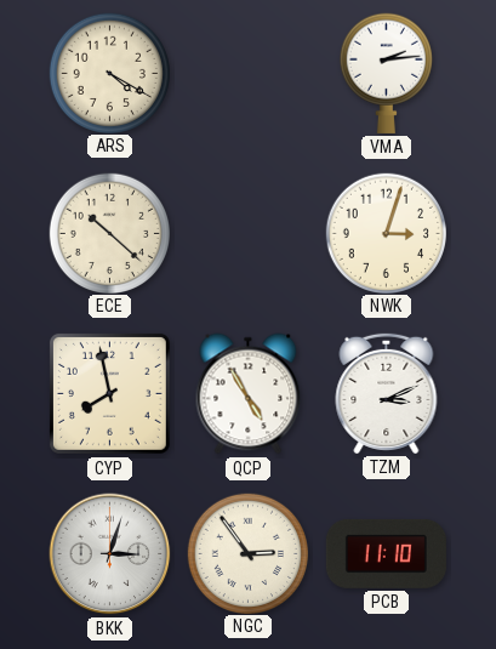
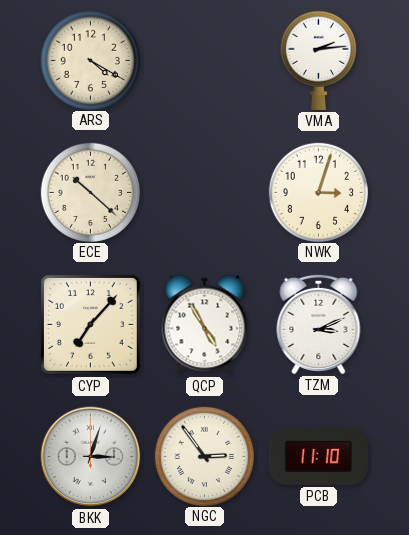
CYP: 7:58 -> 7:07 (90, 324)
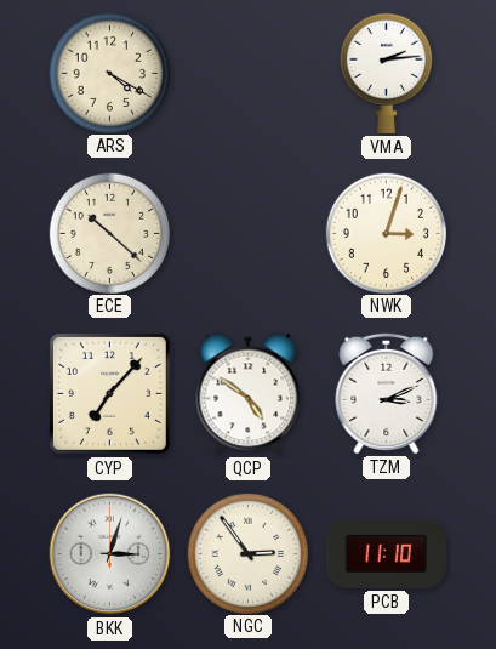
QCP: 4:55 -> 4:51 (249, 394)
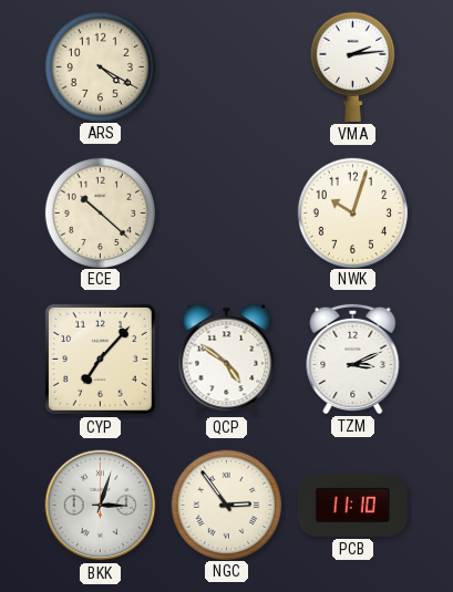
NWK: 3:03 -> 10:03 (352, 212)
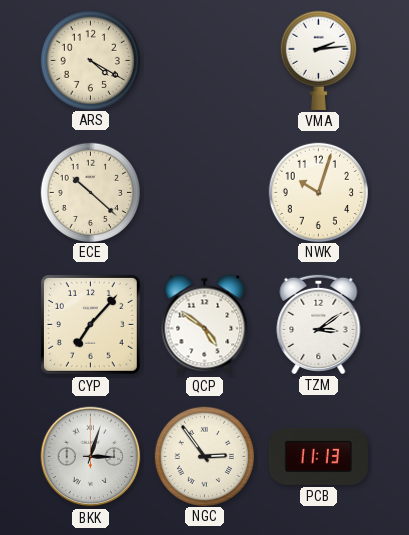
TZM: 3:11 -> 3:09 (319, 324)
PCB: 11:10 -> 11:13 (318, 456)
